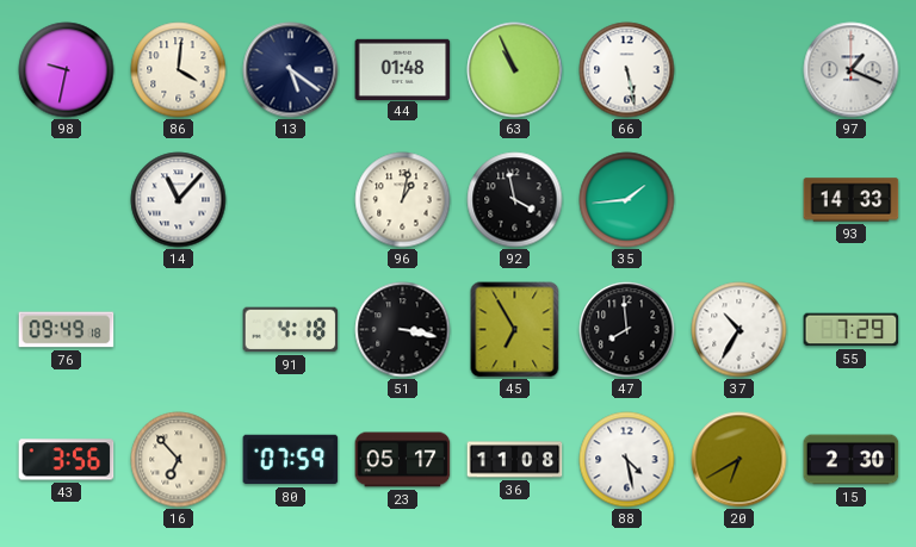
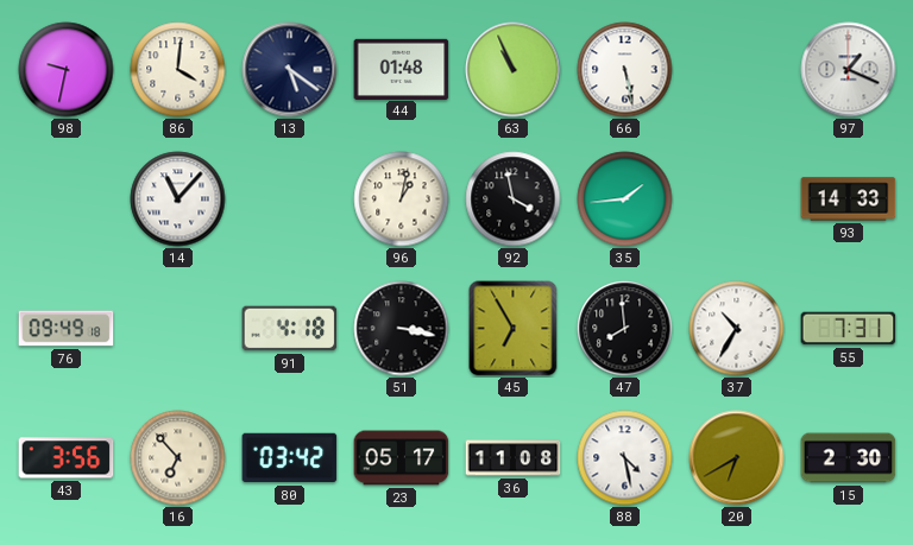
55: 7:29 -> 7:31 (849, 329)
80: 07:59 -> 03:42 (290, 458)
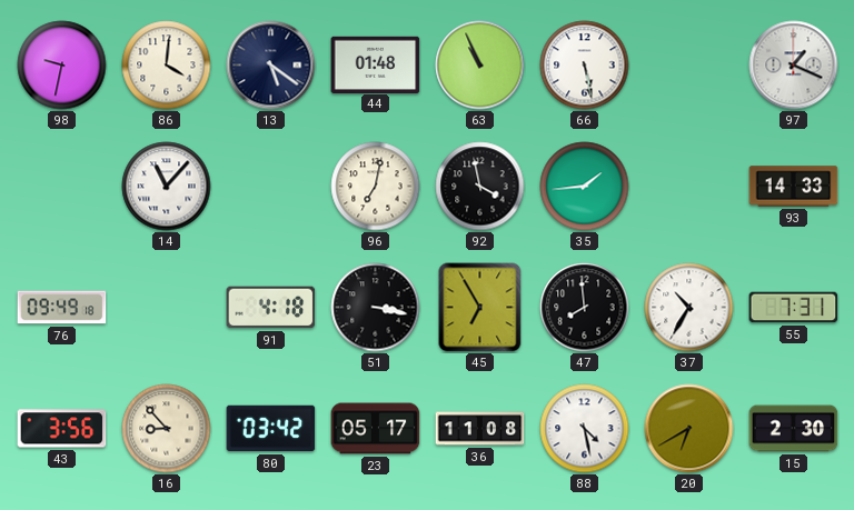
96: 1:02 -> 7:02 (376, 187)
16: 6:53 -> 8:53 (167, 429)
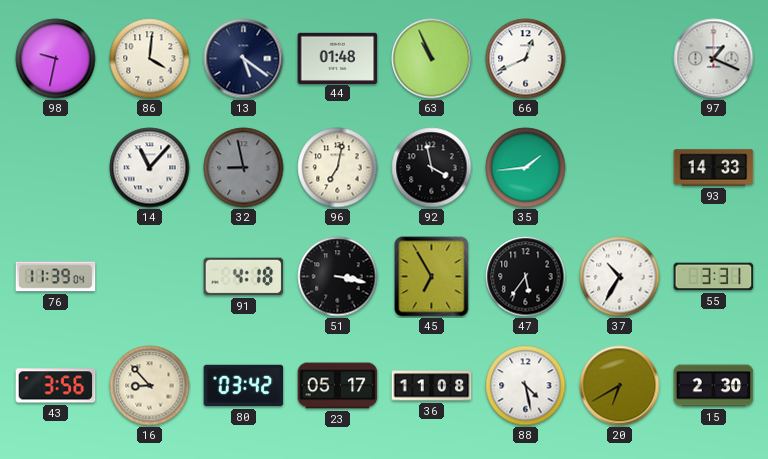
66: 5:28 -> 12:41 (526, 59)
32: none -> 8:58 (244, 168)
76: 09:49 -> 11:39 (56, 277)
47: 7:59 -> 5:36 (526, 277)
55: 7:31 -> 3:31 (714, 277)
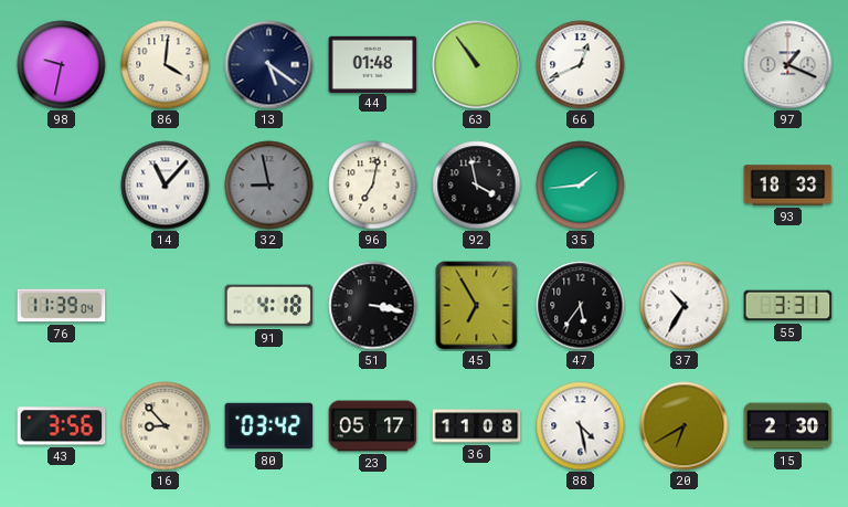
63: 10:56 -> 10:54 (477, 65)
93: 14:33 -> 18:33 (788, 186)
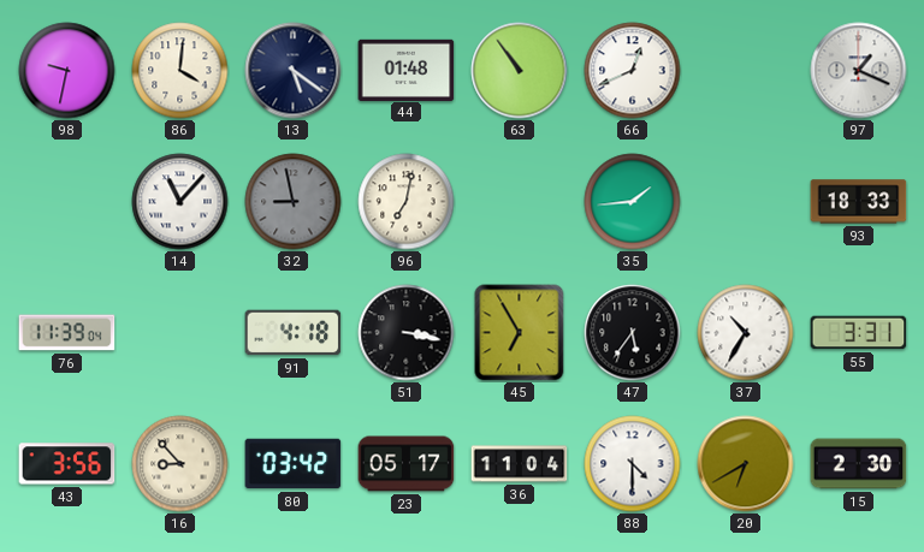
92: 3:58 -> none (477, 186)
36: 11:08 -> 11:04 (520, 464)
88: 4:28 -> 4:30 (633, 464)
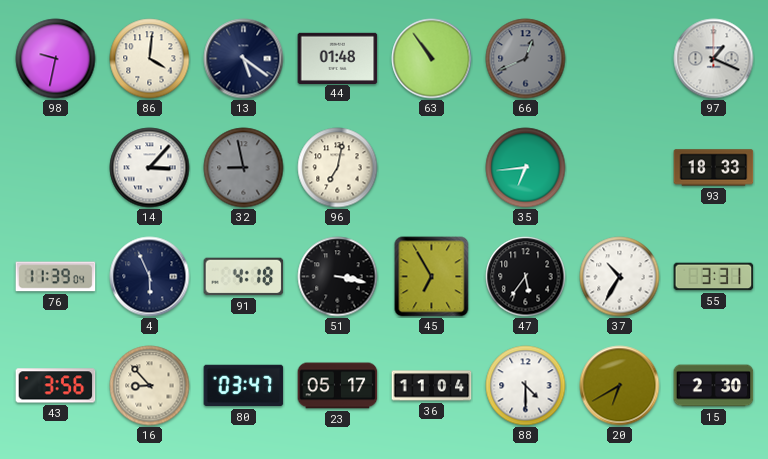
66 dial: white -> grey (526, 59)
14: 11:07 -> 3:07 (150, 168)
35: 1:44 -> 6:44 (526, 168)
4: none -> 5:56 (150, 277)
80: 03:42 -> 03:47 (244, 386)
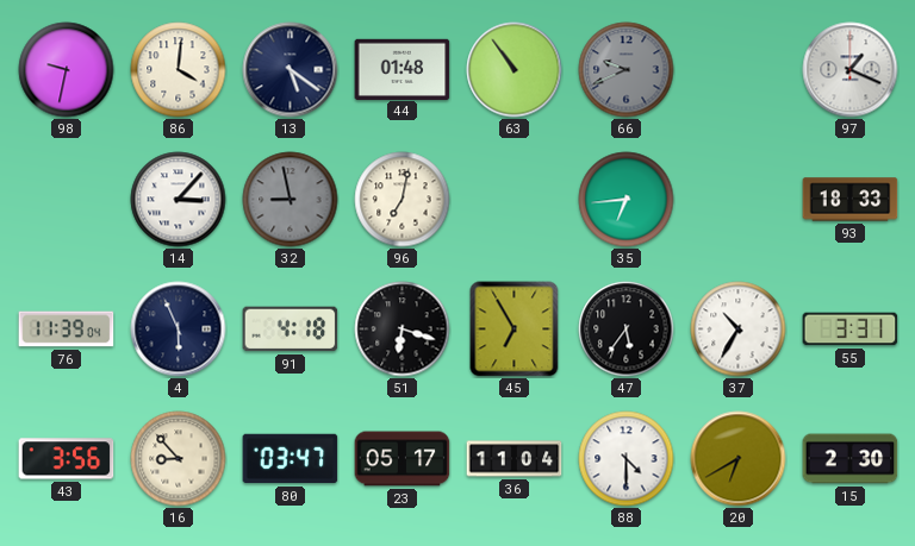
66: 12:41 -> 9:41 (627, 70)
51: 3:17 -> 6:18 (403, 330)
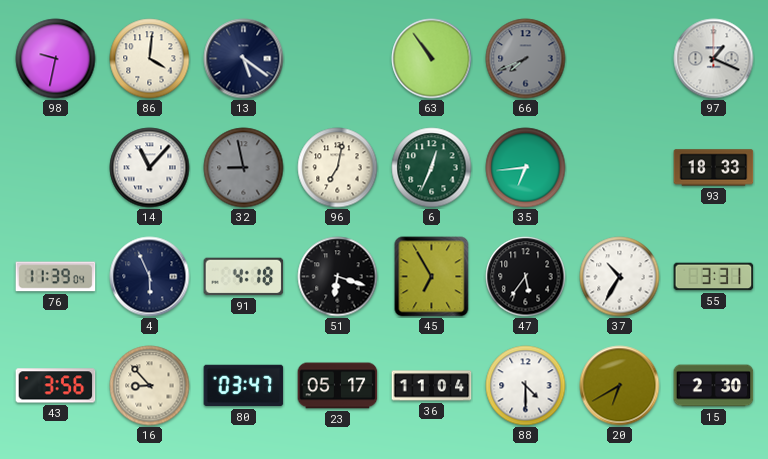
44: 01:48 -> none (403, 69)
66: 9:41 -> 7:41 (526, 59)
14: 3:07 -> 11:07 (150, 168)
6: none -> 12:34 (432, 168)
